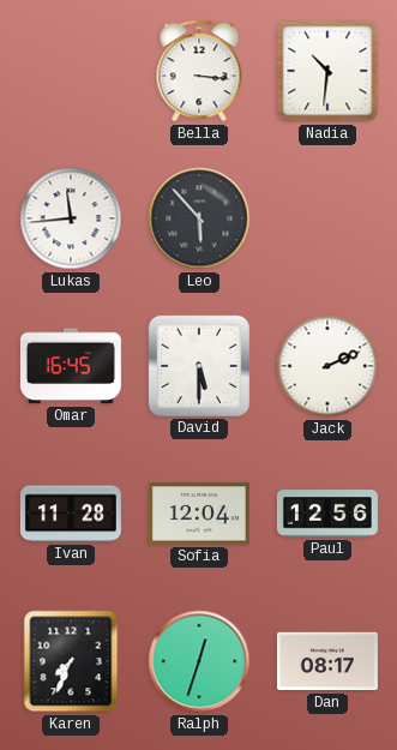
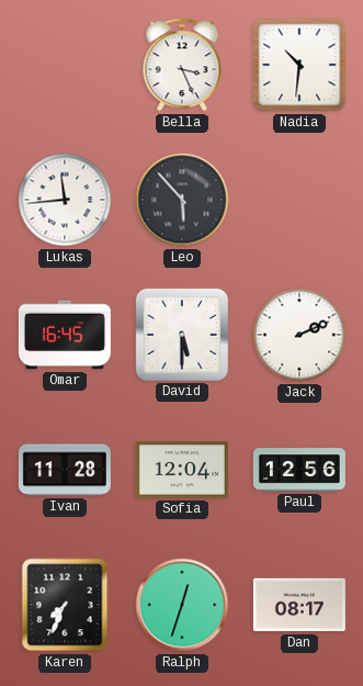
Bella: 3:16 -> 3:26 (182, 65)
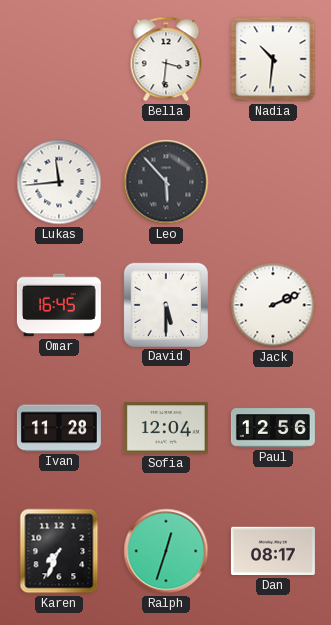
Bella: 3:26 -> 3:31 (166, 59)
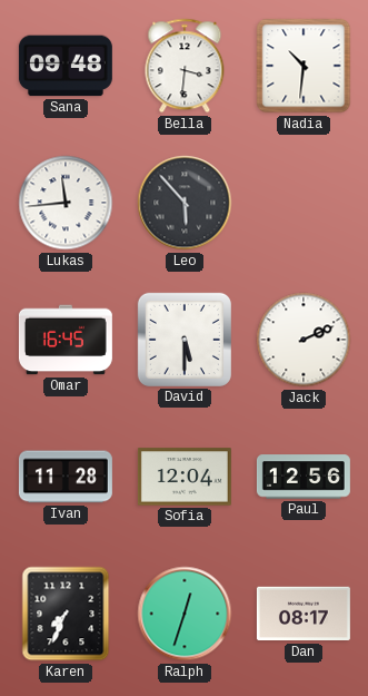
Sana: none -> 09:48 (66, 66)
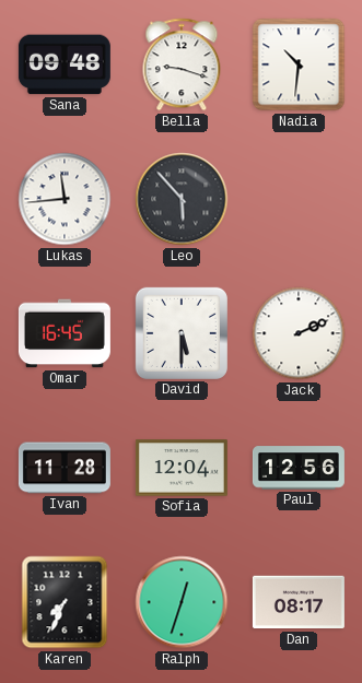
Bella: 3:31 -> 9:18 (182, 64)
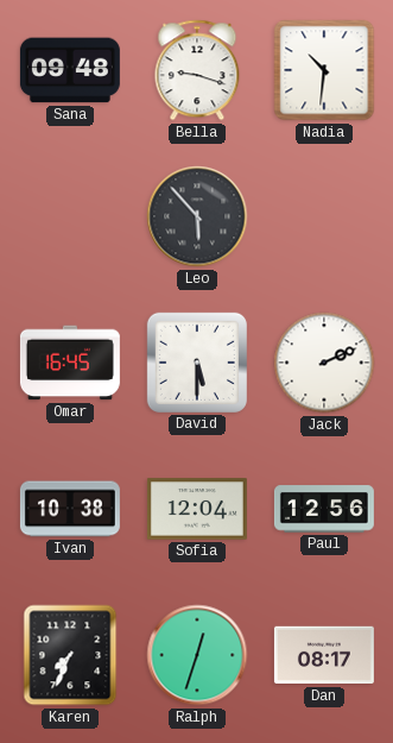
Lukas: 11:44 -> none (65, 199)
Ivan: 11:28 -> 10:38 (70, 509)
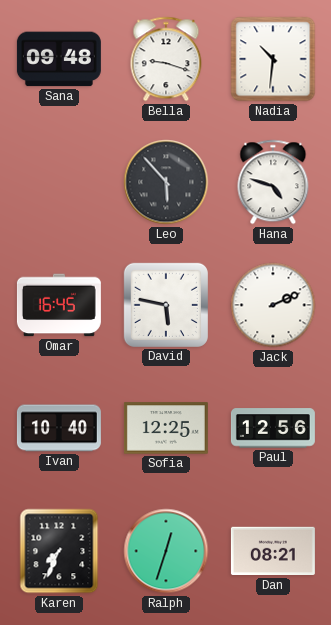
Hana: none -> 4:48 (273, 182)
David: 5:30 -> 5:47 (166, 305)
Ivan: 10:38 -> 10:40 (59, 428)
Sofia: 12:04 -> 12:25 (166, 428)
Dan: 08:17 -> 08:21 (273, 551)
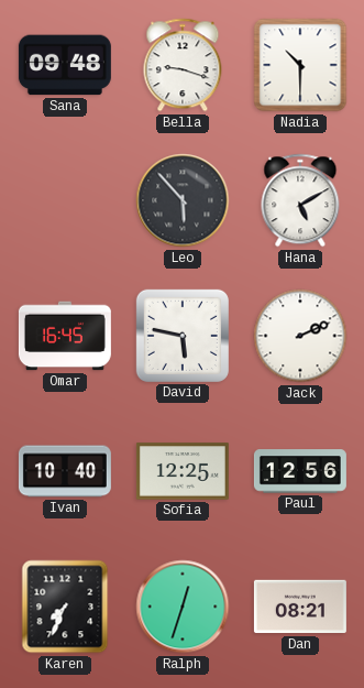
Nadia: 10:31 -> 10:30 (300, 65)
Hana: 4:48 -> 5:10 (300, 200)
